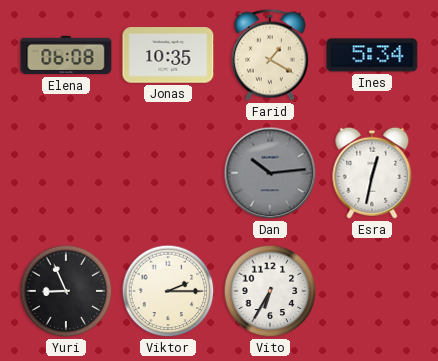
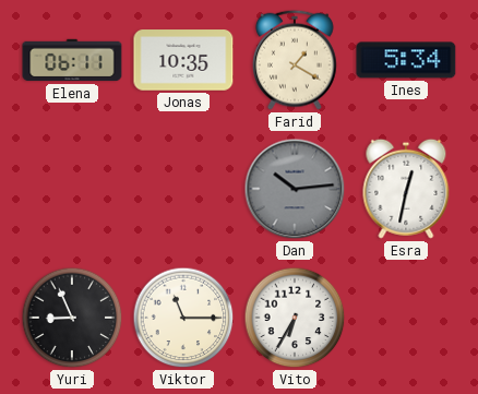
Elena: 06:08 -> 06:11 (72, 60)
Viktor: 2:15 -> 11:15 (183, 318)
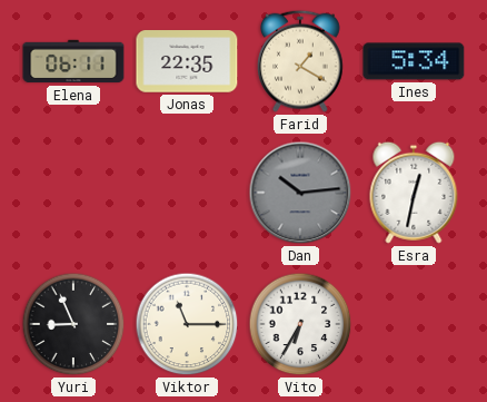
Jonas: 10:35 -> 22:35 (187, 61)
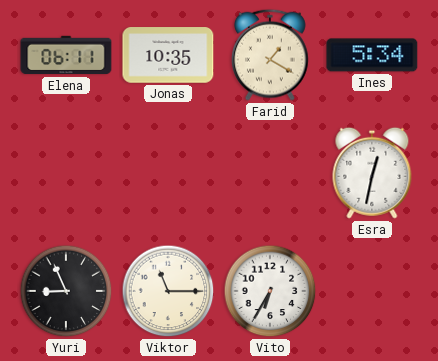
Jonas: 22:35 -> 10:35 (168, 55)
Dan: 10:14 -> none (300, 193)
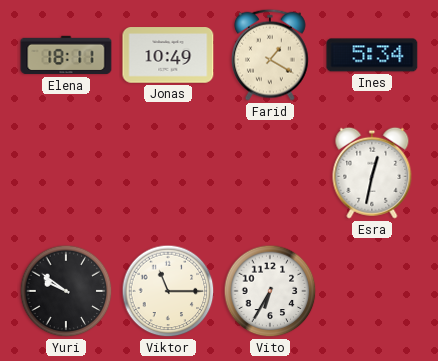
Elena: 06:11 -> 18:11 (66, 55)
Jonas: 10:35 -> 10:49 (168, 55)
Yuri: 8:56 -> 9:51 (66, 291)
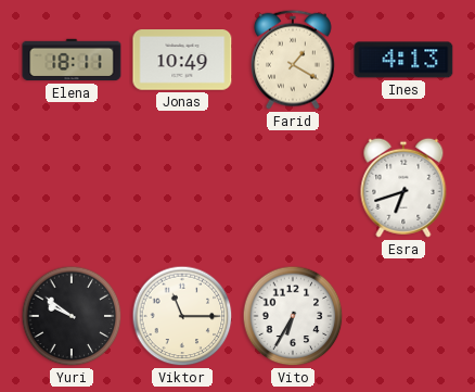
Ines: 5:34 -> 4:13 (403, 60)
Esra: 12:32 -> 6:42 (403, 188)
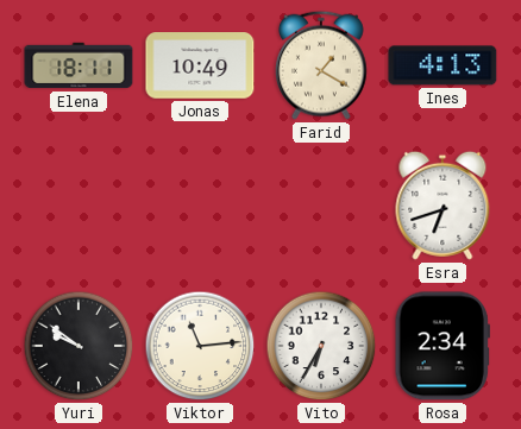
Viktor: 11:15 -> 11:14 (200, 346)
Rosa: none -> 2:34 (441, 346)
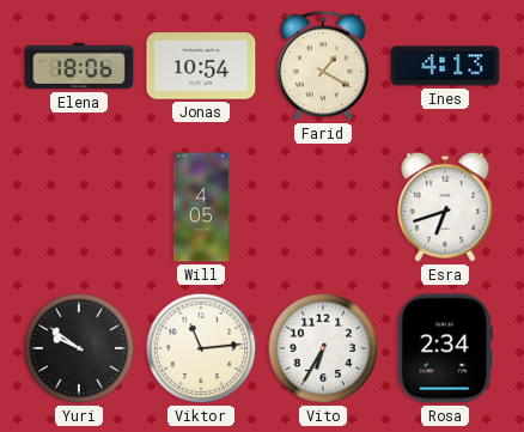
Elena: 18:11 -> 18:06 (79, 66)
Jonas: 10:49 -> 10:54 (201, 66)
Will: none -> 4:05 (201, 207)
